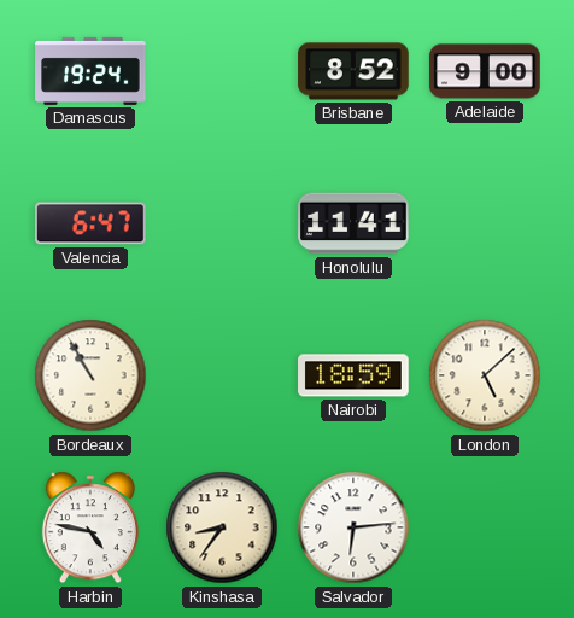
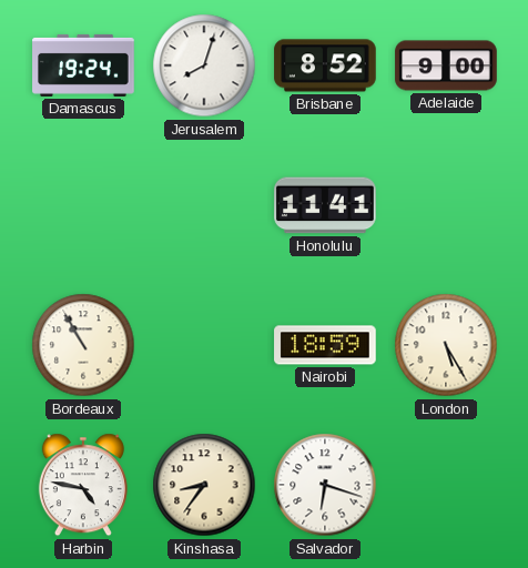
Jerusalem: none -> 8:03 (204, 65)
Valencia: 6:47 -> none (92, 223)
London: 5:08 -> 5:25 (446, 345)
Salvador: 6:14 -> 6:18 (325, 485)
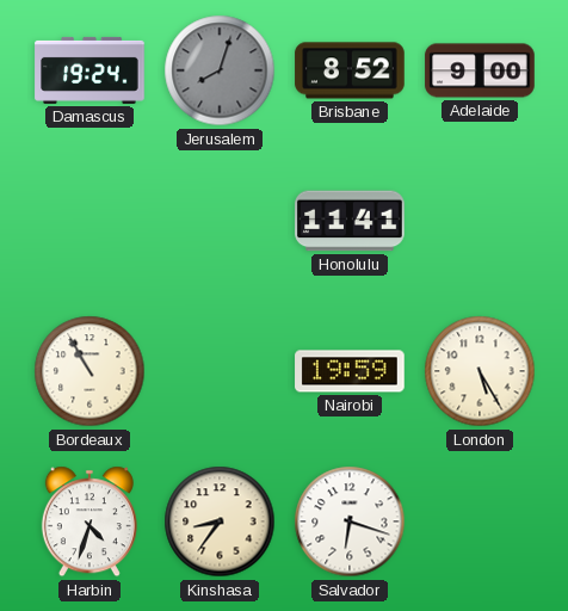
Jerusalem dial: white -> grey (220, 70)
Nairobi: 18:59 -> 19:59 (350, 371)
Harbin: 4:47 -> 4:33 (89, 521)
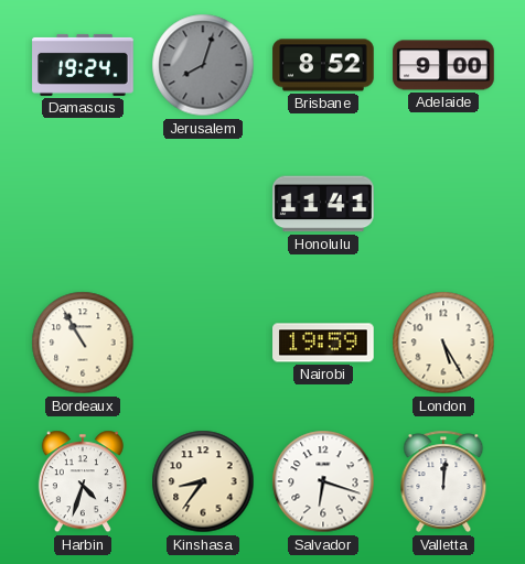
Valletta: none -> 12:01 (443, 481)
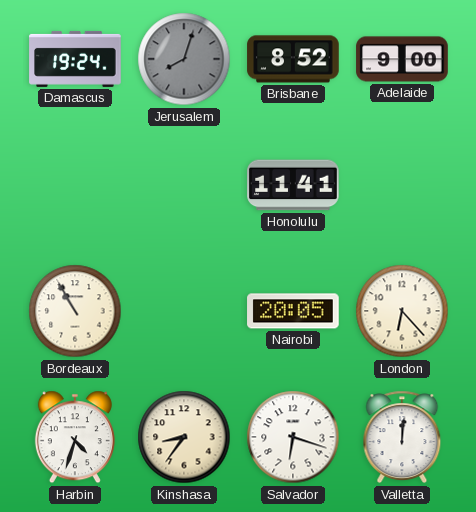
Nairobi: 19:59 -> 20:05 (293, 311)
London: 5:25 -> 6:23 (402, 311)
